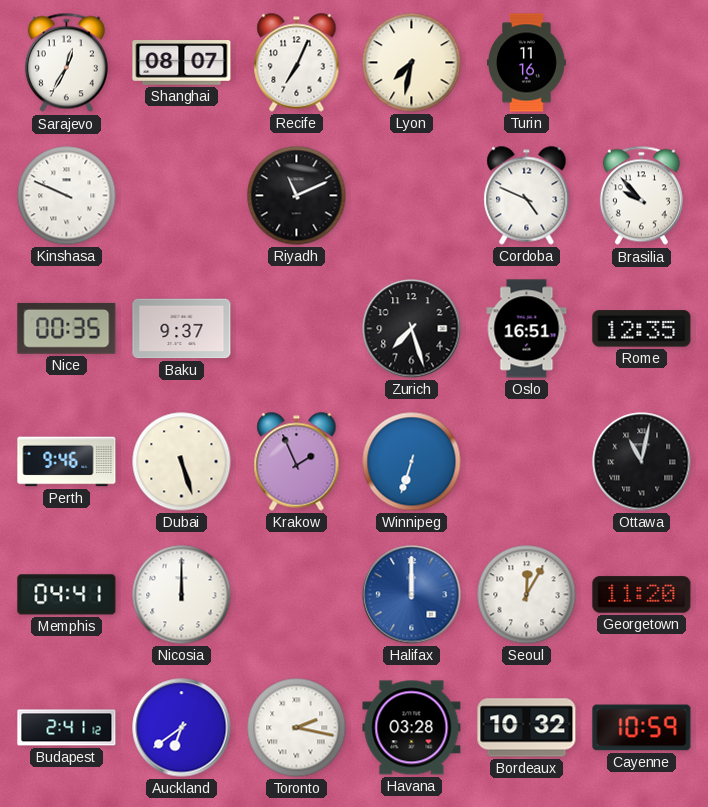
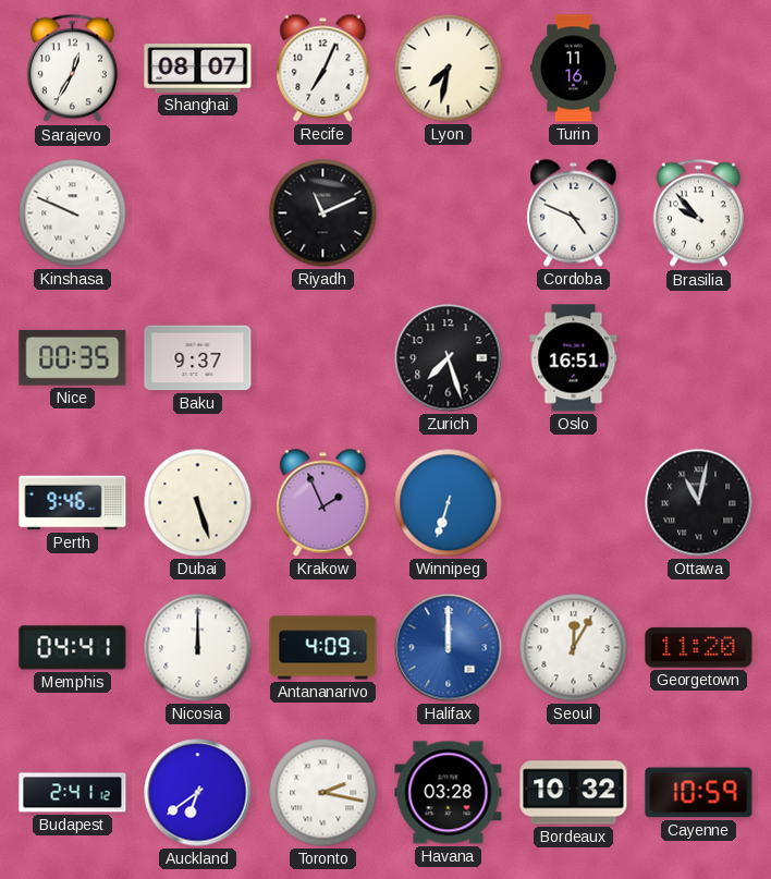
Rome: 12:35 -> none (642, 329)
Antananarivo: none -> 4:09 (323, 648)
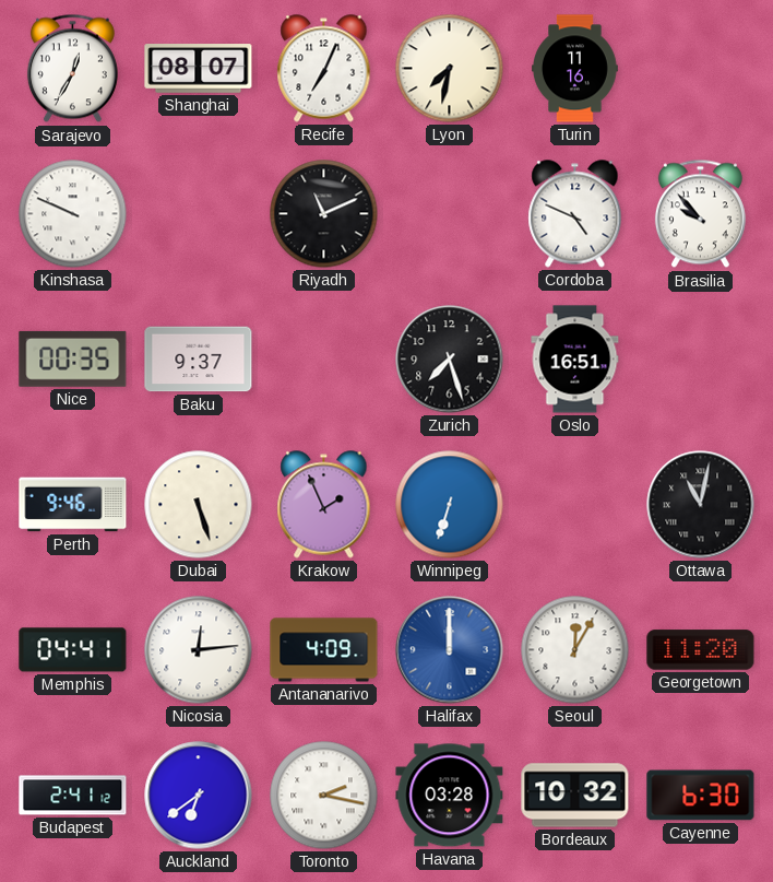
Nicosia: 12:00 -> 12:14 (199, 650)
Cayenne: 10:59 -> 6:30 (701, 796)
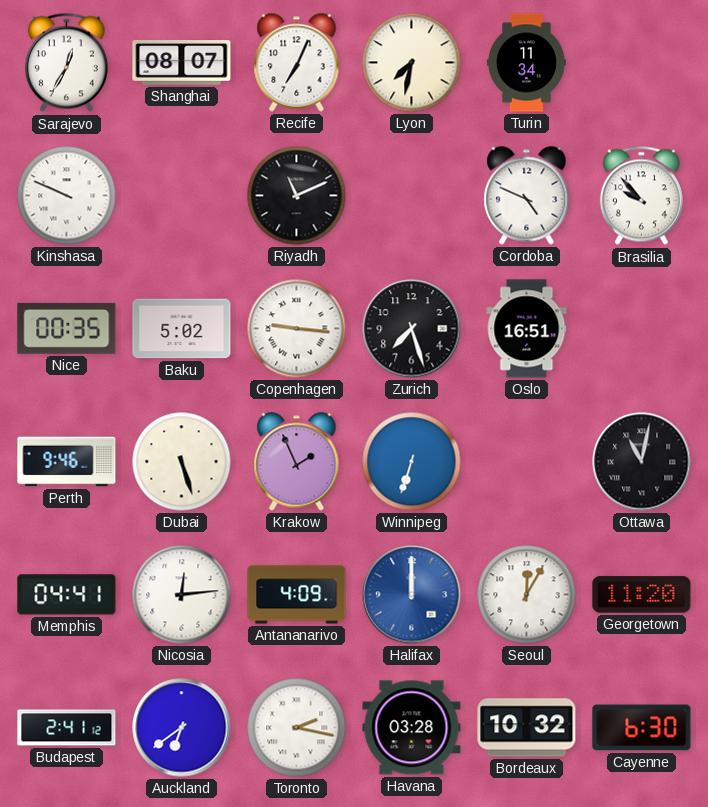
Turin: 11:16 -> 11:34 (527, 63)
Baku: 9:37 -> 5:02 (182, 329)
Copenhagen: none -> 9:16 (297, 329)
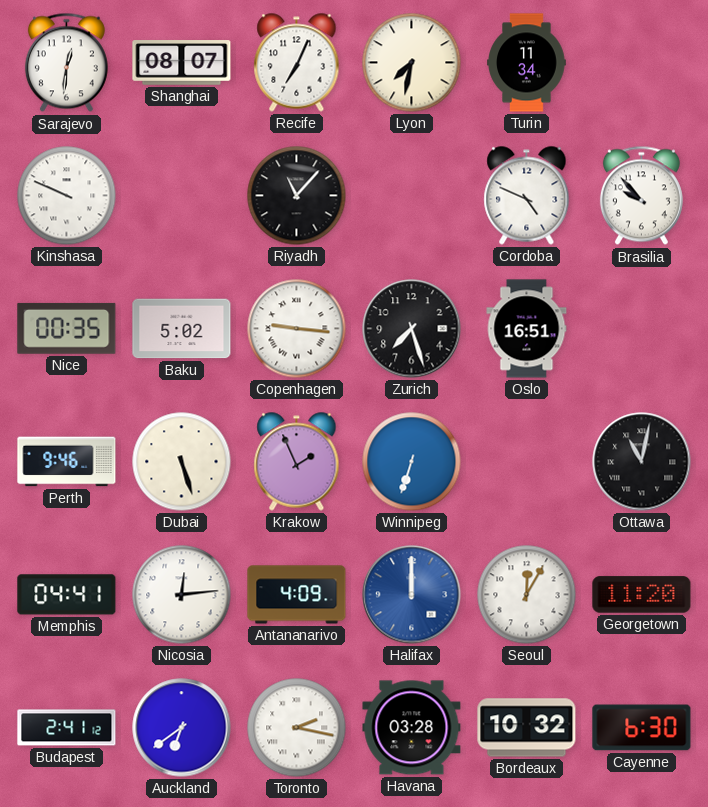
Sarajevo: 12:35 -> 12:31 (66, 63)
Riyadh: 11:11 -> 11:07 (297, 196)
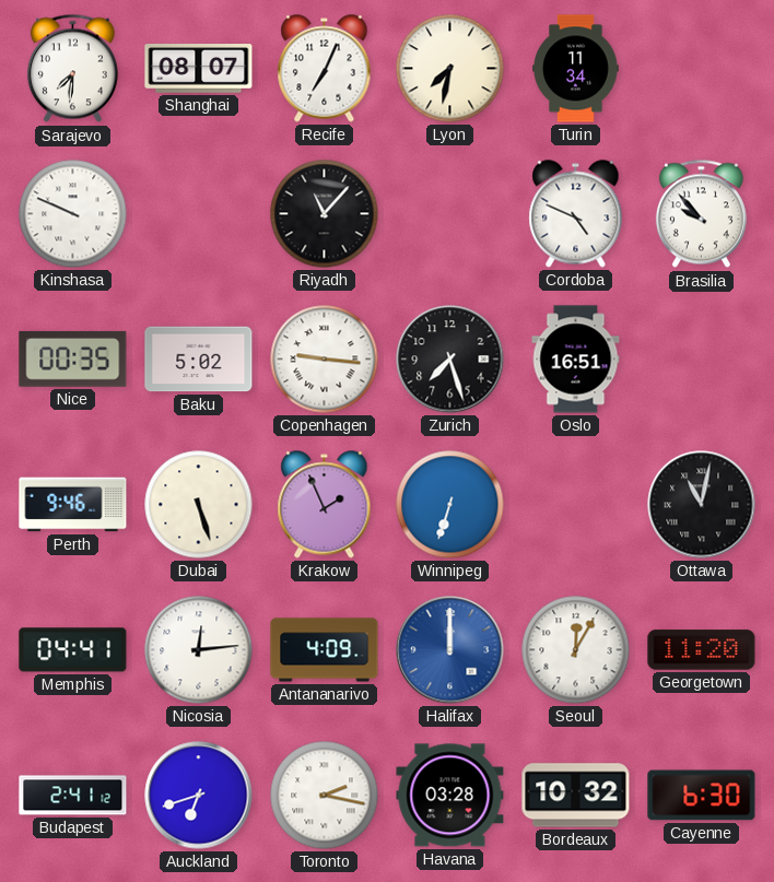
Sarajevo: 12:31 -> 7:31 (72, 69)
Auckland: 6:39 -> 6:42 (199, 796)
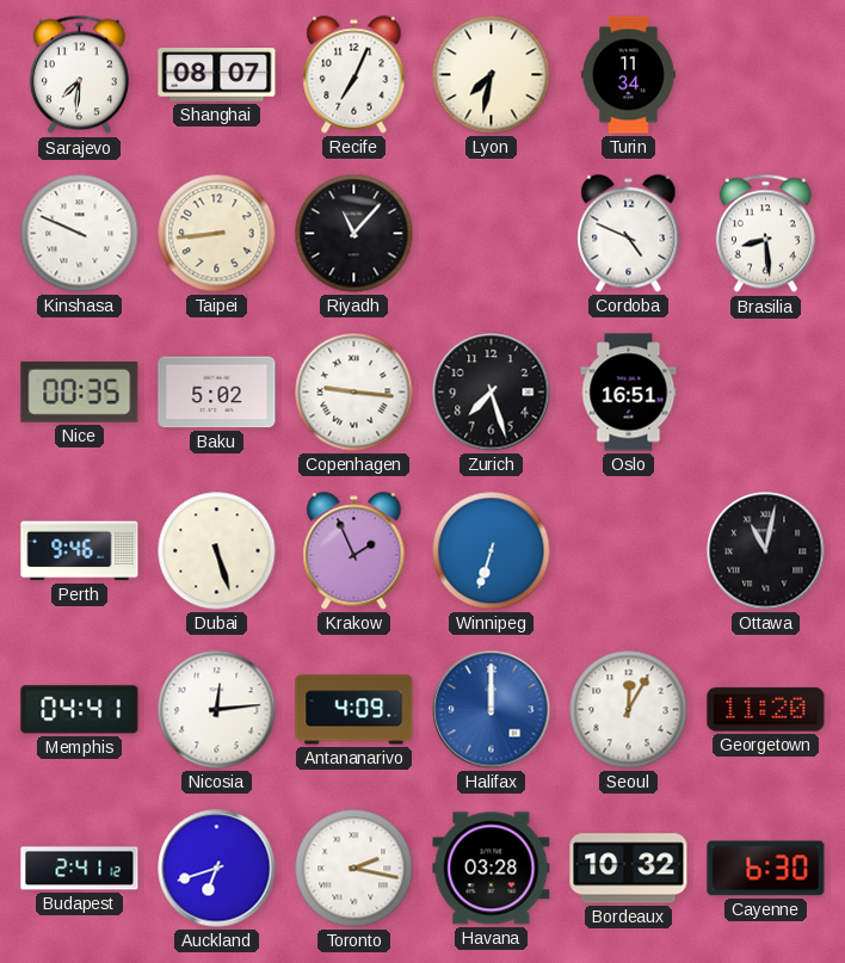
Taipei: none -> 8:44 (217, 234)
Brasilia: 9:53 -> 8:29 (765, 234)
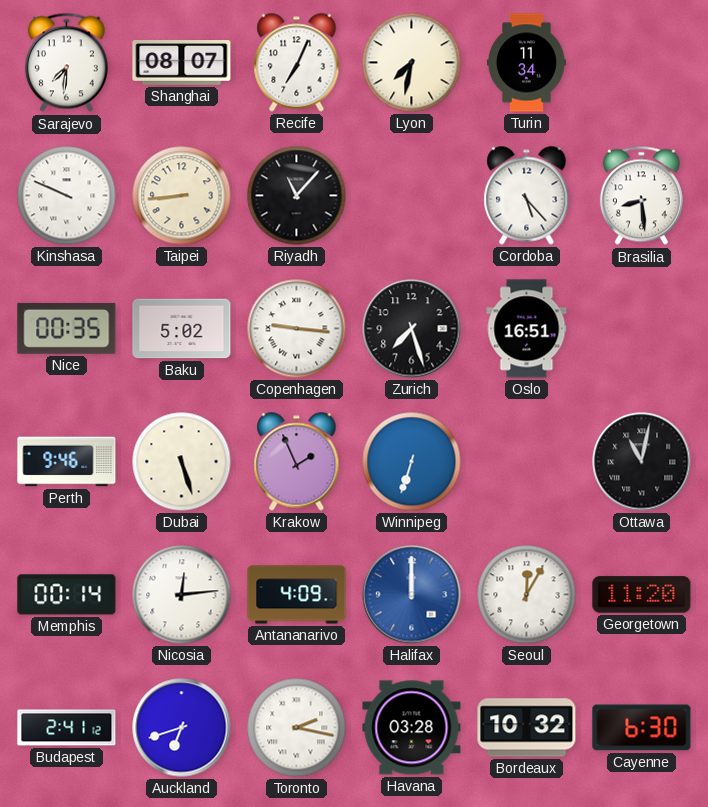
Cordoba: 4:49 -> 5:23 (527, 196)
Memphis: 04:41 -> 00:14 (67, 595)
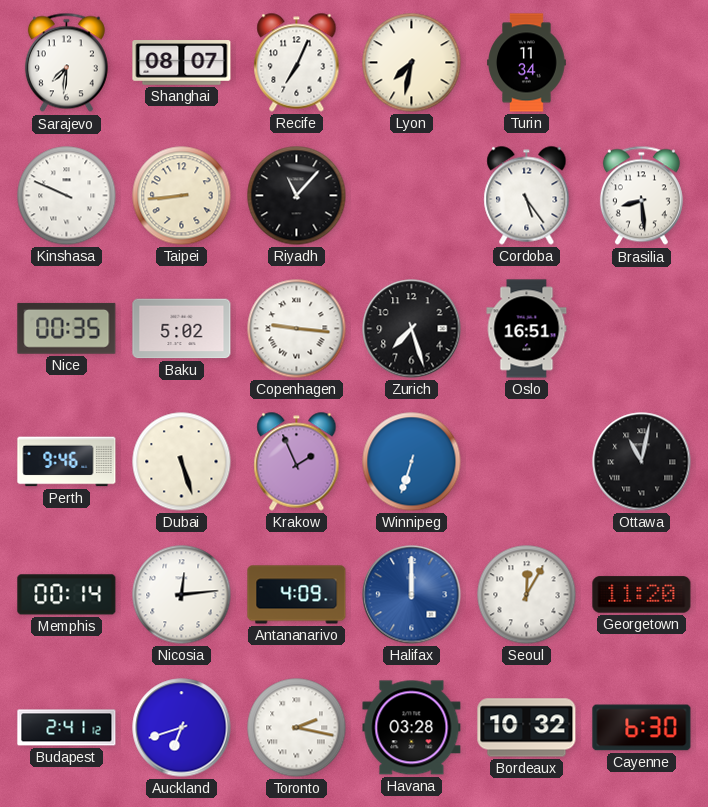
Cordoba: 5:23 -> 5:24 (527, 196)
